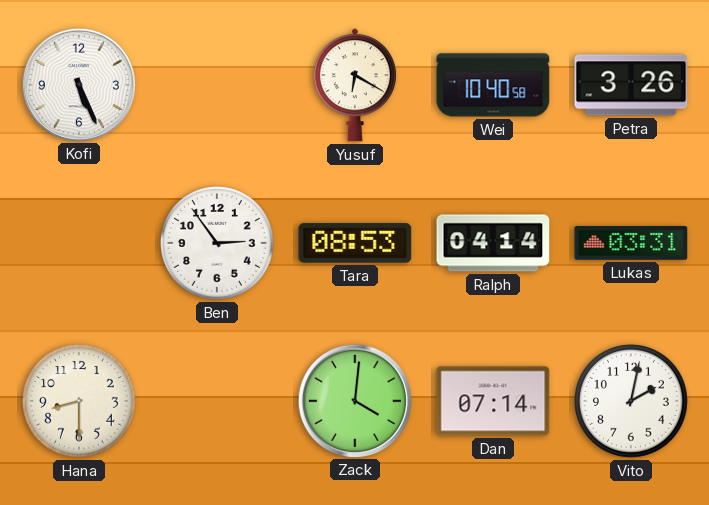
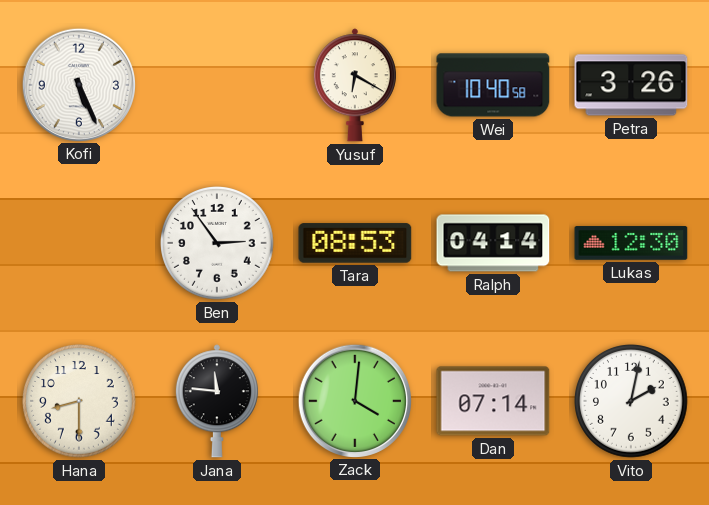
Lukas: 03:31 -> 12:30 (631, 243)
Jana: none -> 11:46 (217, 401)
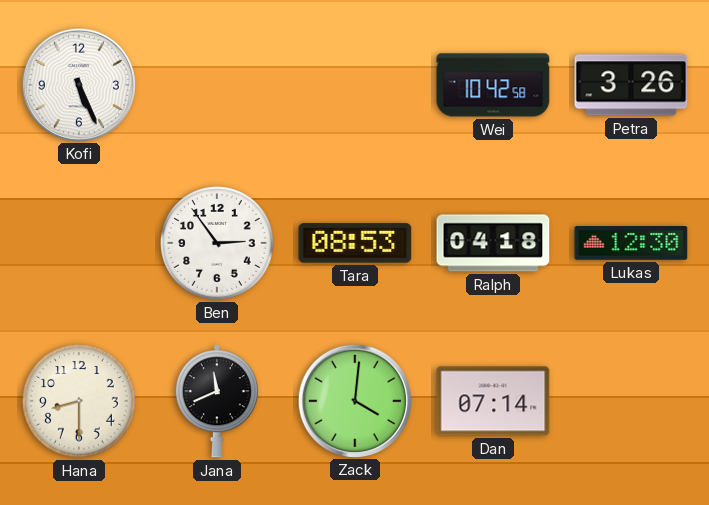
Yusuf: 6:20 -> none (355, 85)
Wei: 10:40 -> 10:42 (493, 85)
Ralph: 04:14 -> 04:18 (493, 243)
Jana: 11:46 -> 11:41 (217, 401)
Vito: 2:02 -> none (632, 402)
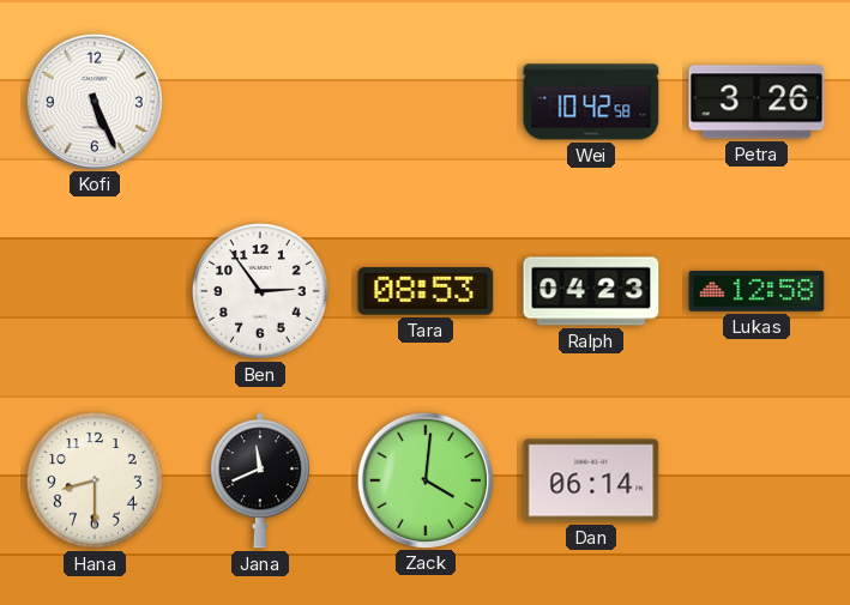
Ralph: 04:18 -> 04:23 (591, 291)
Lukas: 12:30 -> 12:58 (756, 291)
Dan: 07:14 -> 06:14 (591, 480)
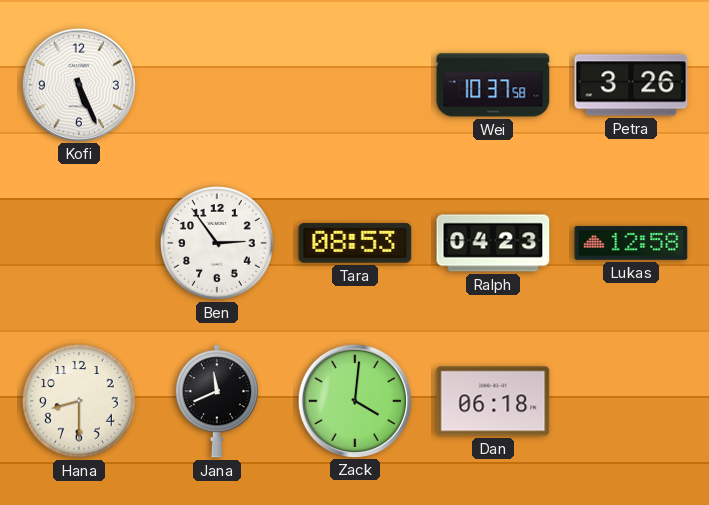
Wei: 10:42 -> 10:37 (493, 85)
Dan: 06:14 -> 06:18 (493, 401)
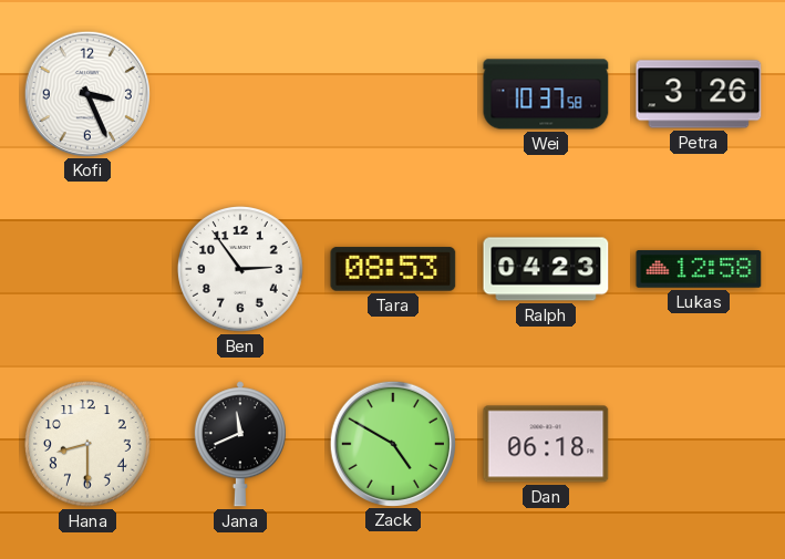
Kofi: 5:26 -> 3:26 (86, 93)
Zack: 4:01 -> 4:50 (392, 443)
